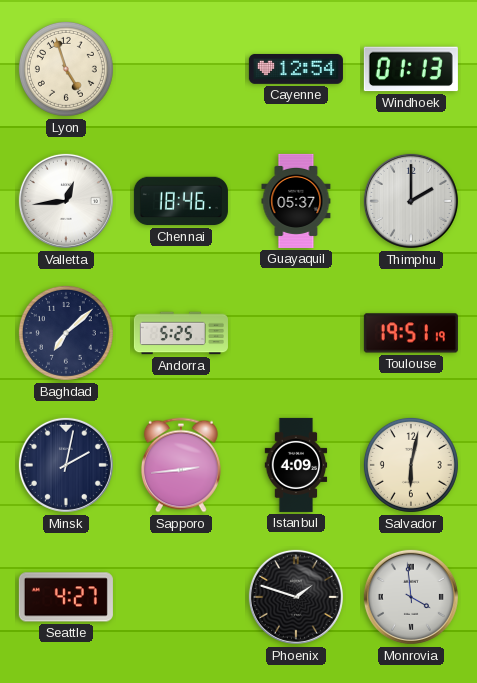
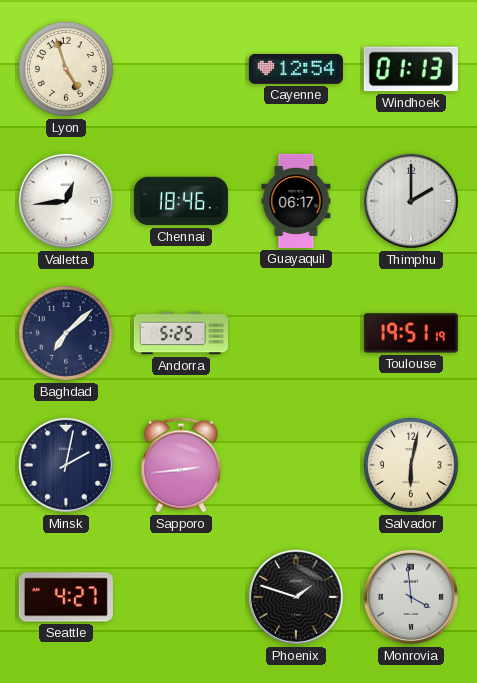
Guayaquil: 05:37 -> 06:17 (296, 201)
Istanbul: 4:09 -> none (296, 465)
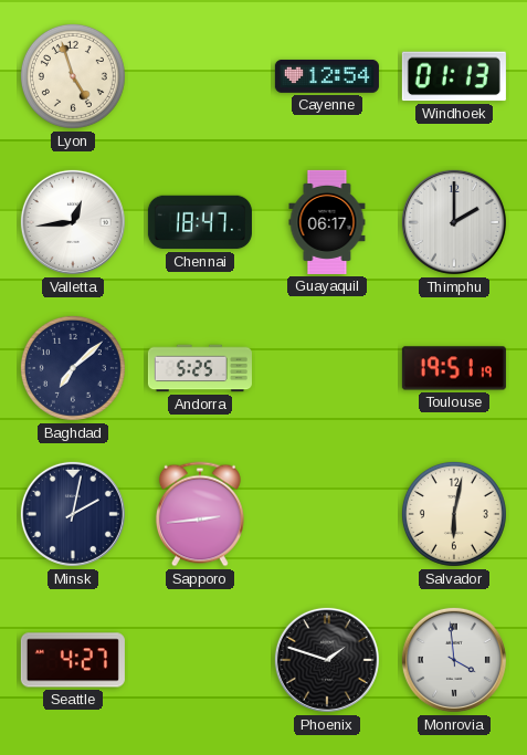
Chennai: 18:46 -> 18:47 (200, 222)
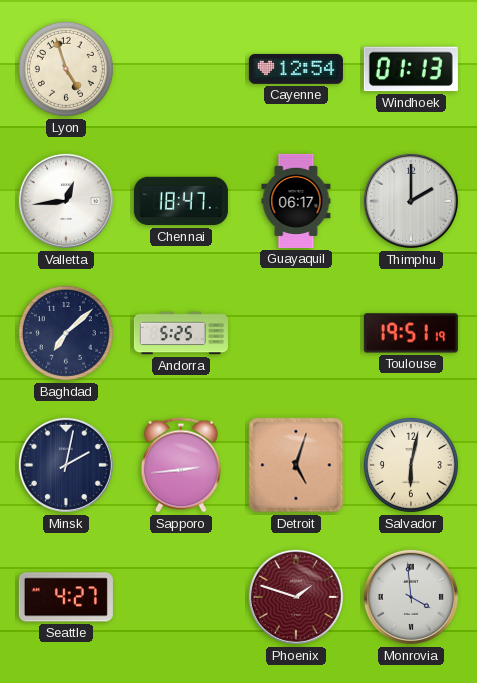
Detroit: none -> 5:03 (296, 465)
Phoenix dial: black -> burgundy (296, 597)
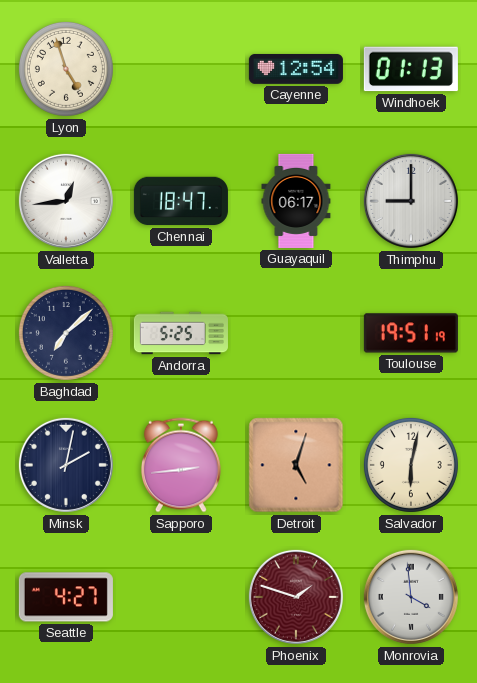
Thimphu: 2:00 -> 9:00 (411, 201)
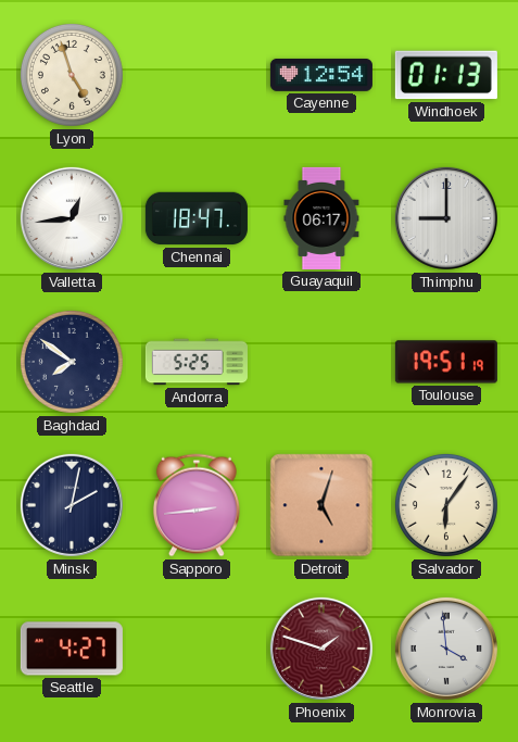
Baghdad: 7:08 -> 7:51 (72, 362)
Salvador: 6:02 -> 6:06 (446, 505)
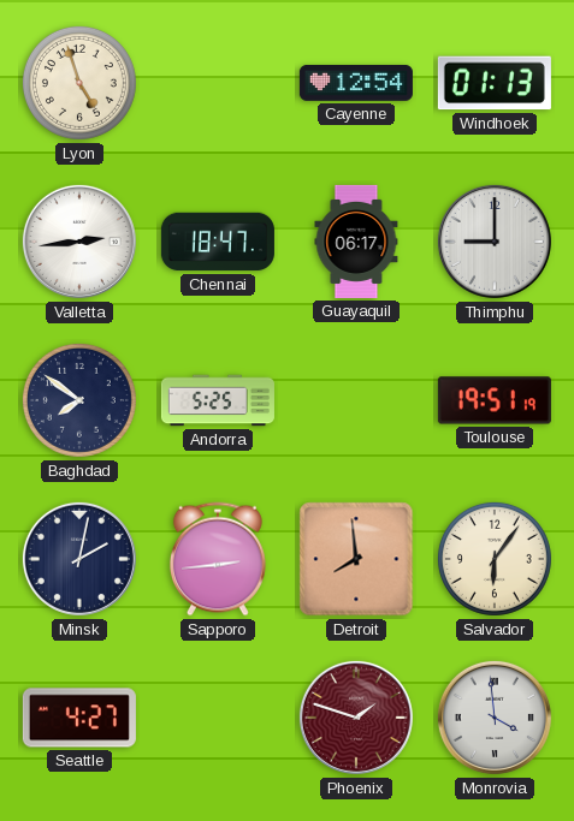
Valletta: 12:44 -> 2:44 (79, 242)
Detroit: 5:03 -> 7:59 (356, 559)
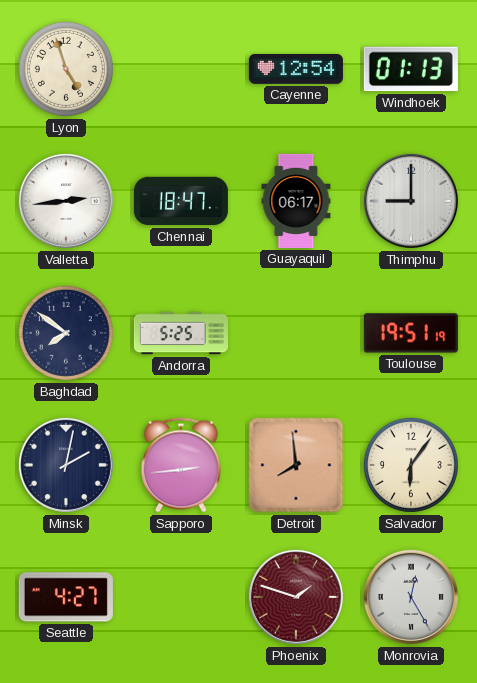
Monrovia: 3:59 -> 12:25 (411, 597)
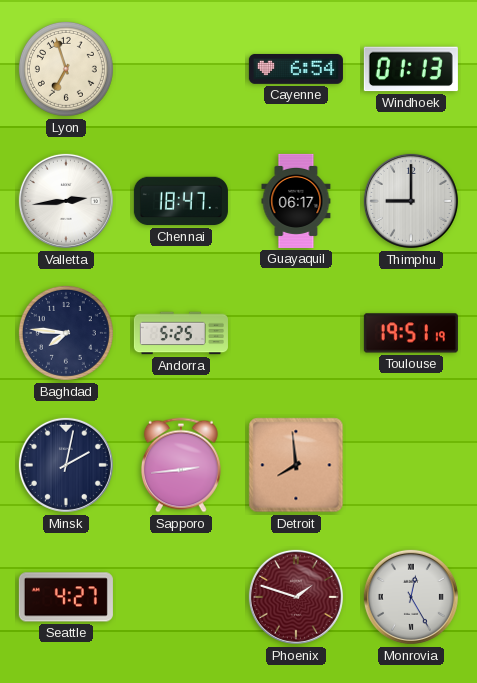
Lyon: 4:57 -> 6:57 (66, 69)
Cayenne: 12:54 -> 6:54 (296, 69)
Baghdad: 7:51 -> 7:46 (66, 333)
Salvador: 6:06 -> none (411, 465)
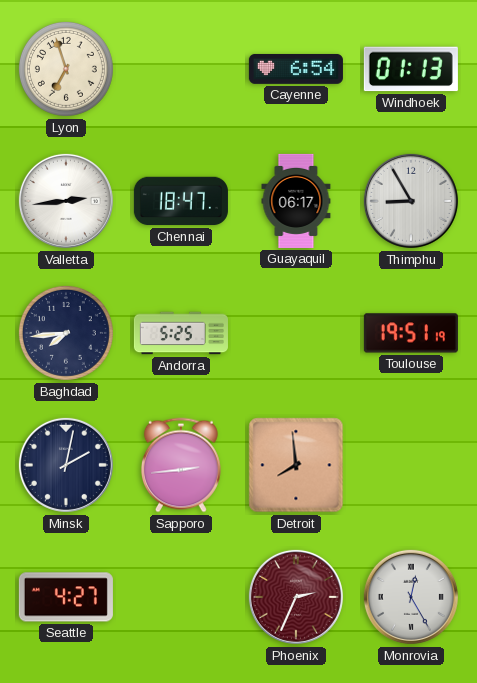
Thimphu: 9:00 -> 8:55 (411, 201)
Baghdad: 7:46 -> 7:44 (66, 333)
Phoenix: 1:48 -> 2:34 (296, 597)
